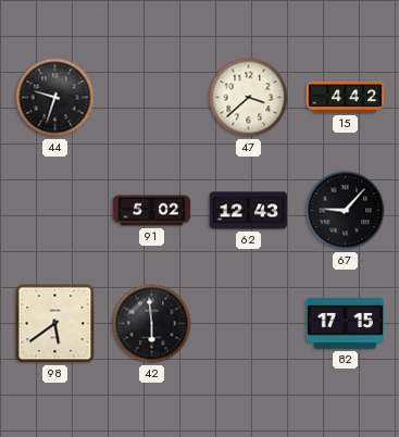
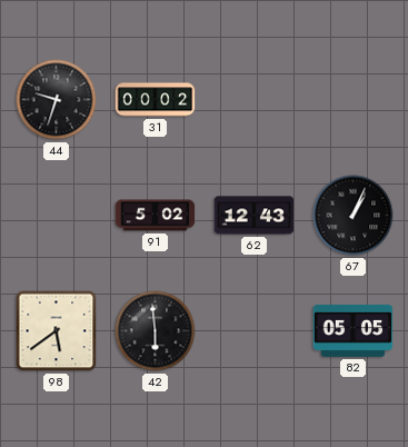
31: none -> 00:02 (156, 100)
47: 3:38 -> none (249, 98)
15: 4:42 -> none (346, 97)
67: 9:07 -> 1:04 (354, 216)
82: 17:15 -> 05:05 (354, 330)
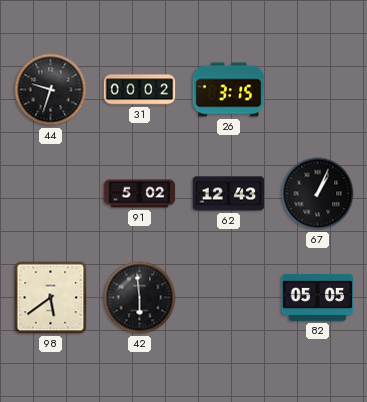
26: none -> 3:15 (229, 90)
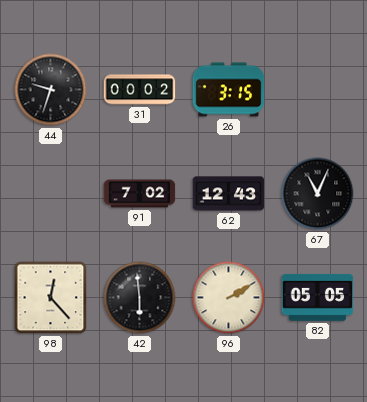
91: 5:02 -> 7:02 (140, 194)
67: 1:04 -> 11:04 (318, 194)
98: 5:39 -> 12:23 (51, 298)
96: none -> 2:10 (229, 298)
